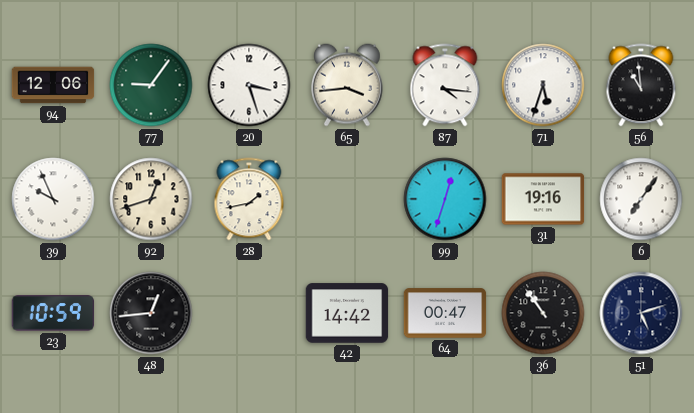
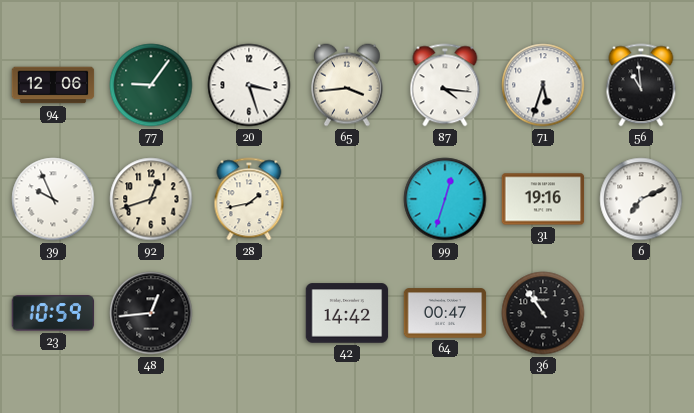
6: 7:06 -> 7:11 (641, 199)
51: 5:12 -> none (641, 313)
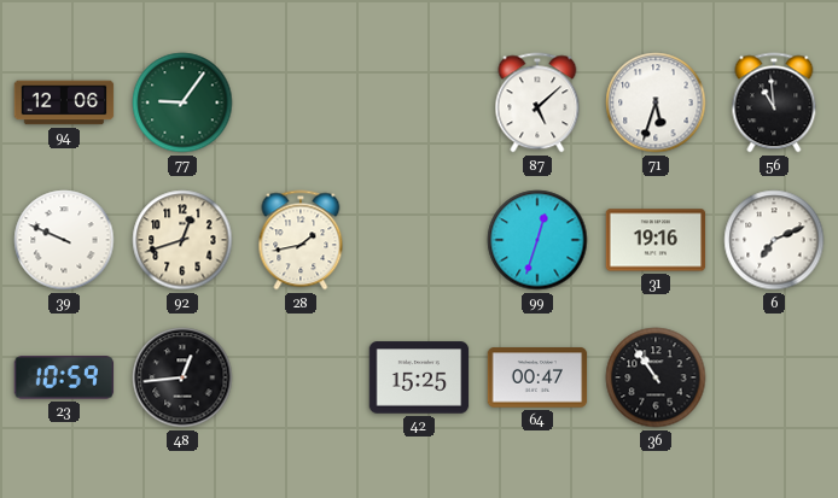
20: 3:27 -> none (249, 85)
65: 3:44 -> none (347, 85)
87: 4:16 -> 5:08 (537, 102)
39: 9:56 -> 9:49 (64, 240)
42: 14:42 -> 15:25 (419, 377)
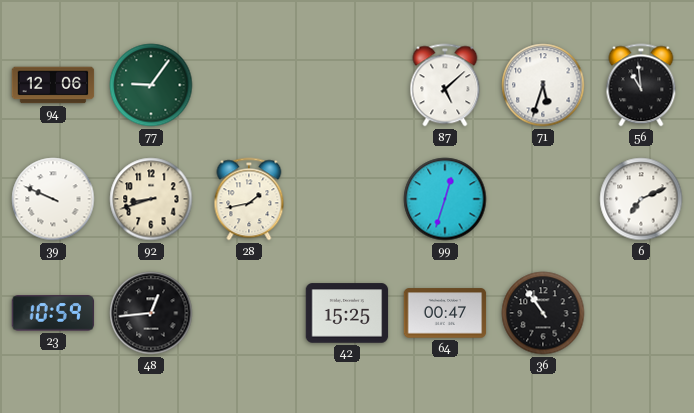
92: 12:42 -> 8:42 (151, 199)
31: 19:16 -> none (656, 240)
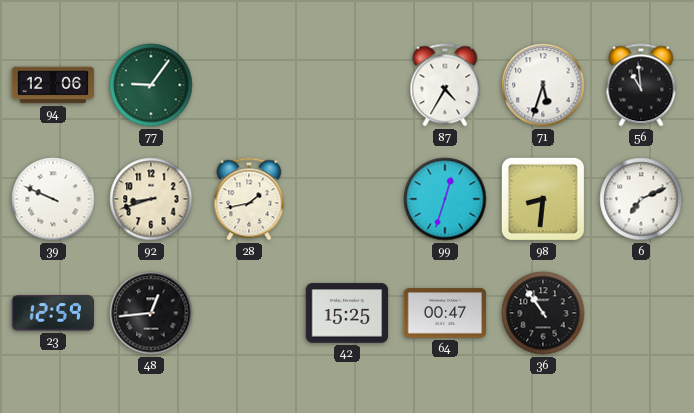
87: 5:08 -> 4:35 (445, 85)
98: none -> 8:31 (543, 199)
23: 10:59 -> 12:59 (53, 313)
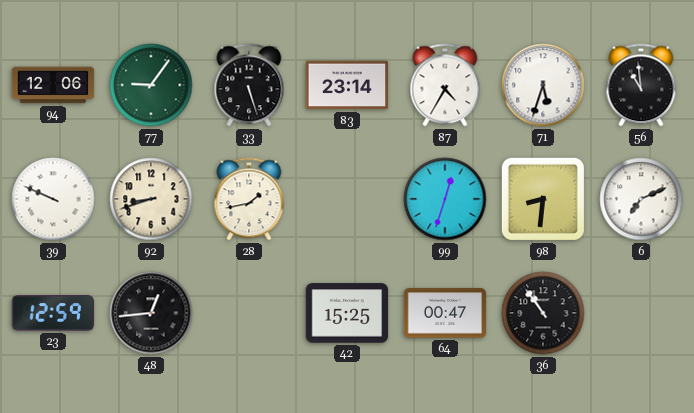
33: none -> 5:27 (249, 85)
83: none -> 23:14 (347, 85)
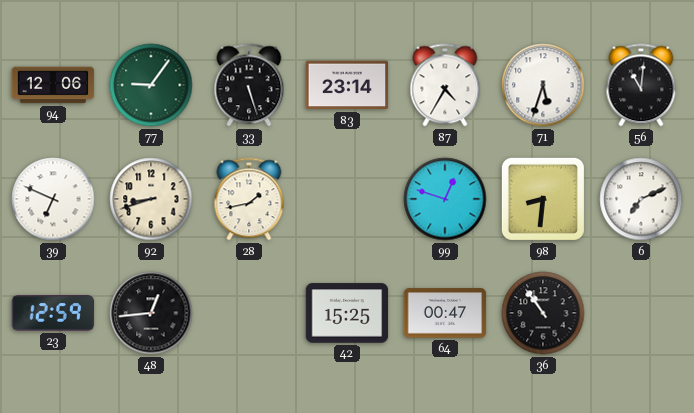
56: 10:59 -> 11:01 (641, 85)
39: 9:49 -> 6:49 (53, 199)
99: 12:33 -> 12:48 (445, 199)
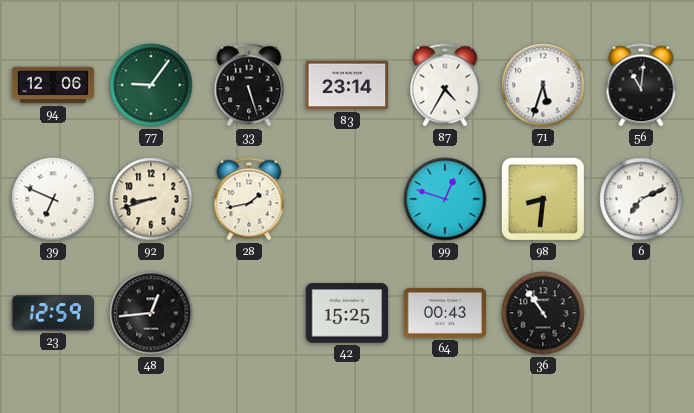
64: 00:47 -> 00:43 (445, 313)
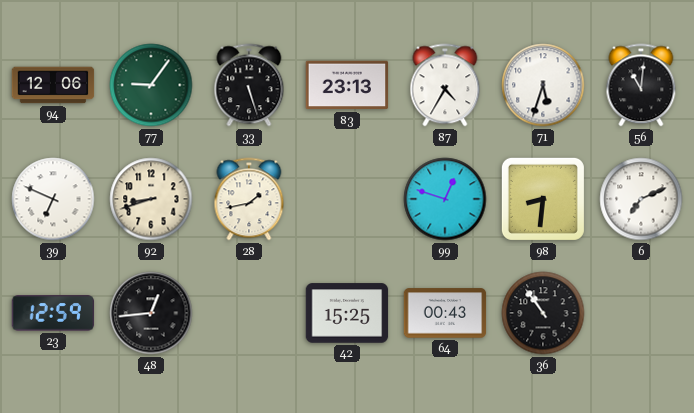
83: 23:14 -> 23:13 (347, 85)
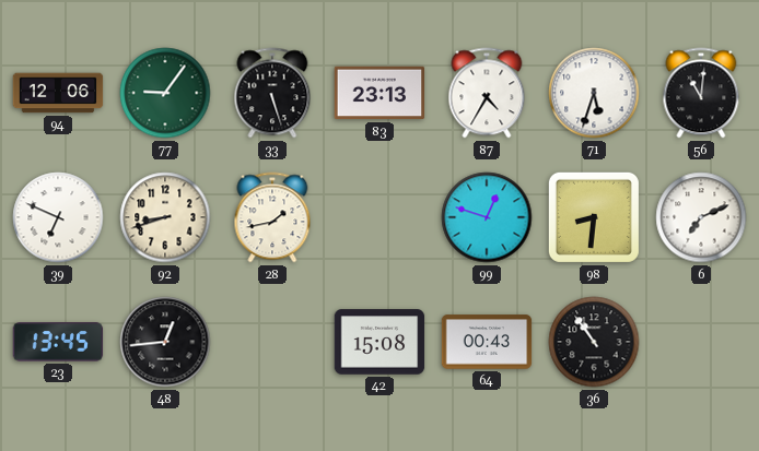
23: 12:59 -> 13:45 (58, 342)
42: 15:25 -> 15:08 (379, 342)
